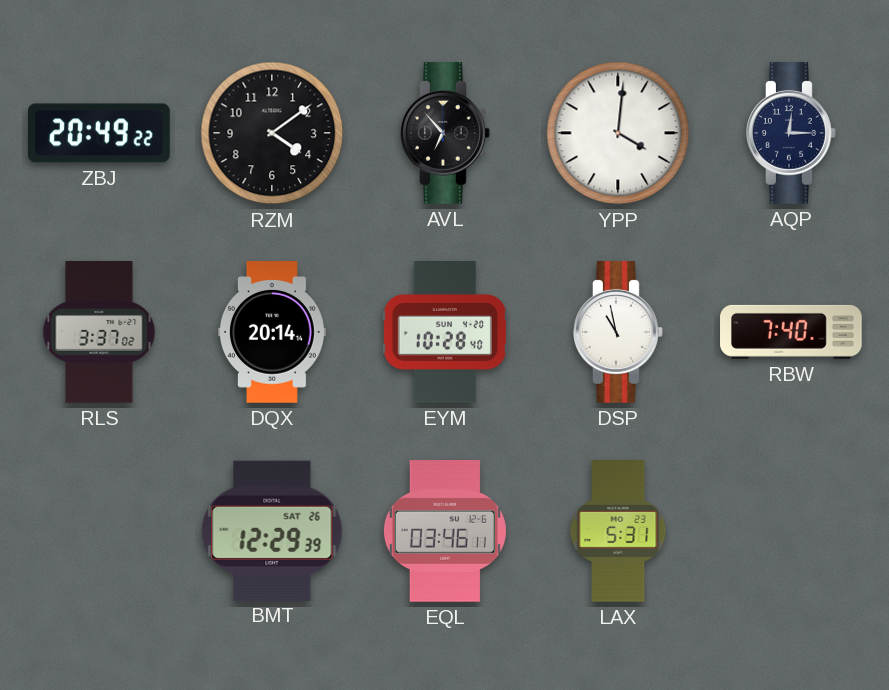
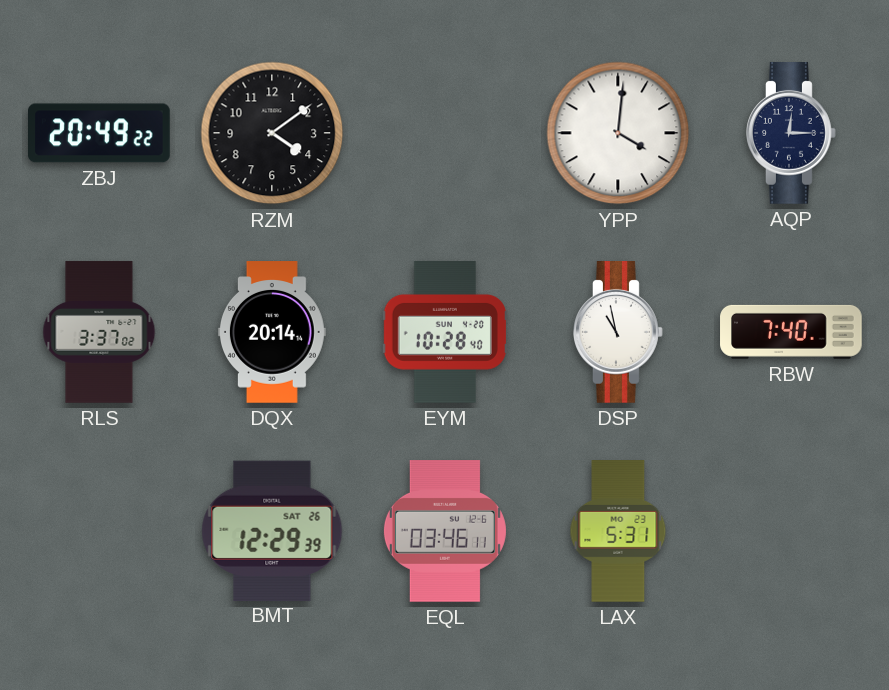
AVL: 6:53 -> none (446, 134)
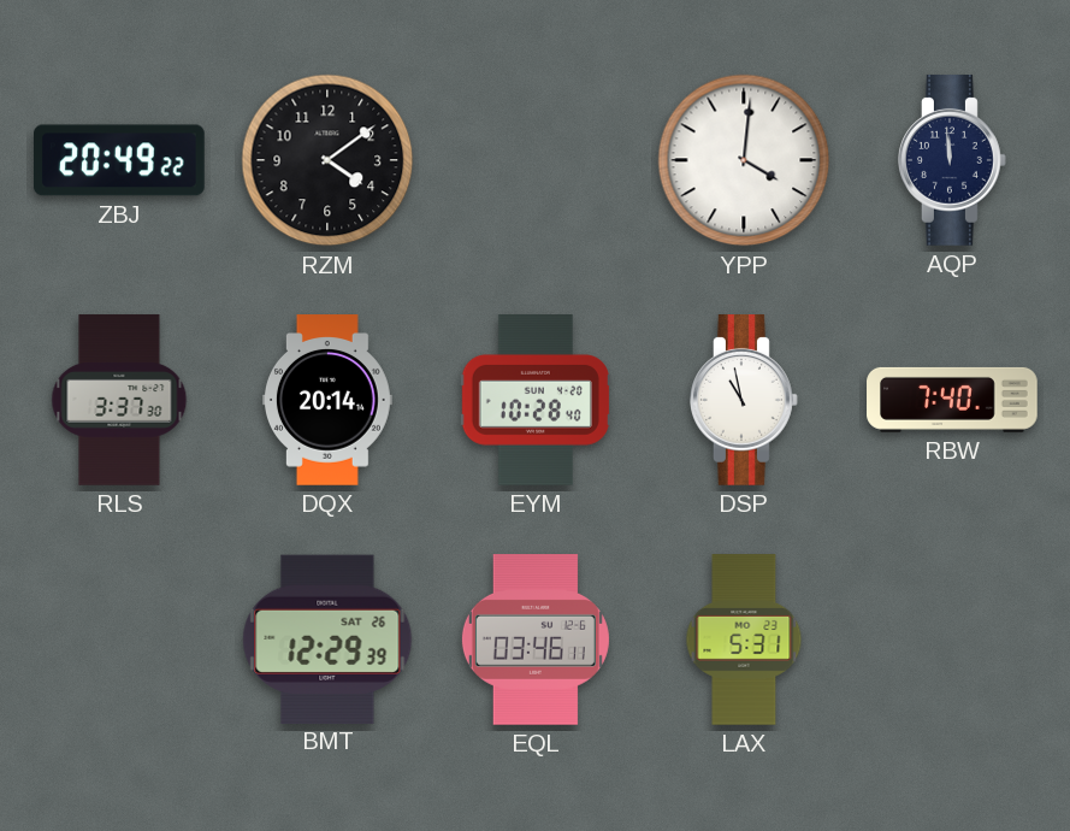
AQP: 12:15 -> 11:59 (953, 161)
RLS: 3:37:02 -> 3:37:30 (119, 400)
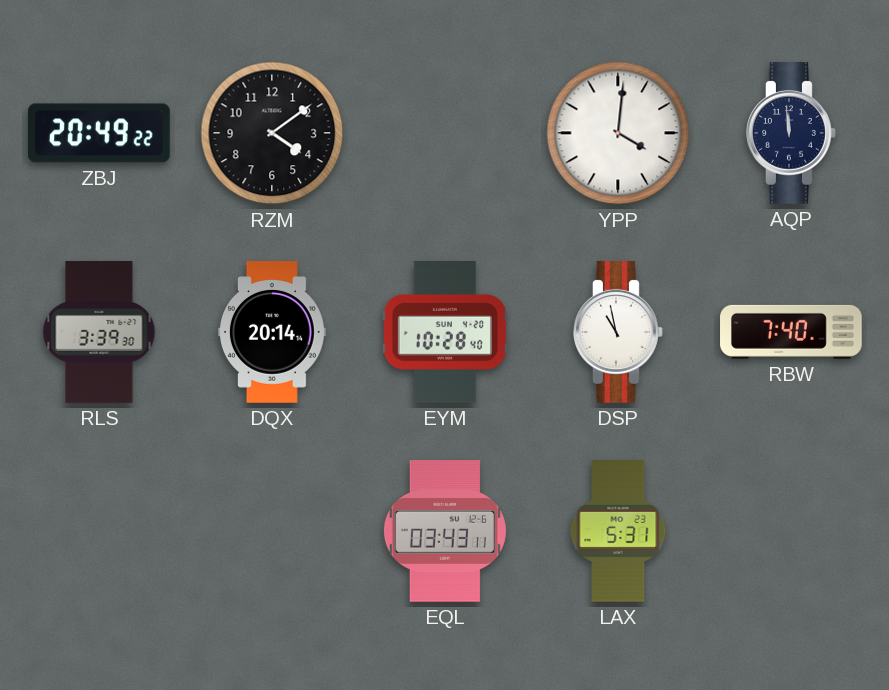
RLS: 3:37 -> 3:39 (99, 332)
BMT: 12:29 -> none (327, 638)
EQL: 03:46 -> 03:43 (445, 531)
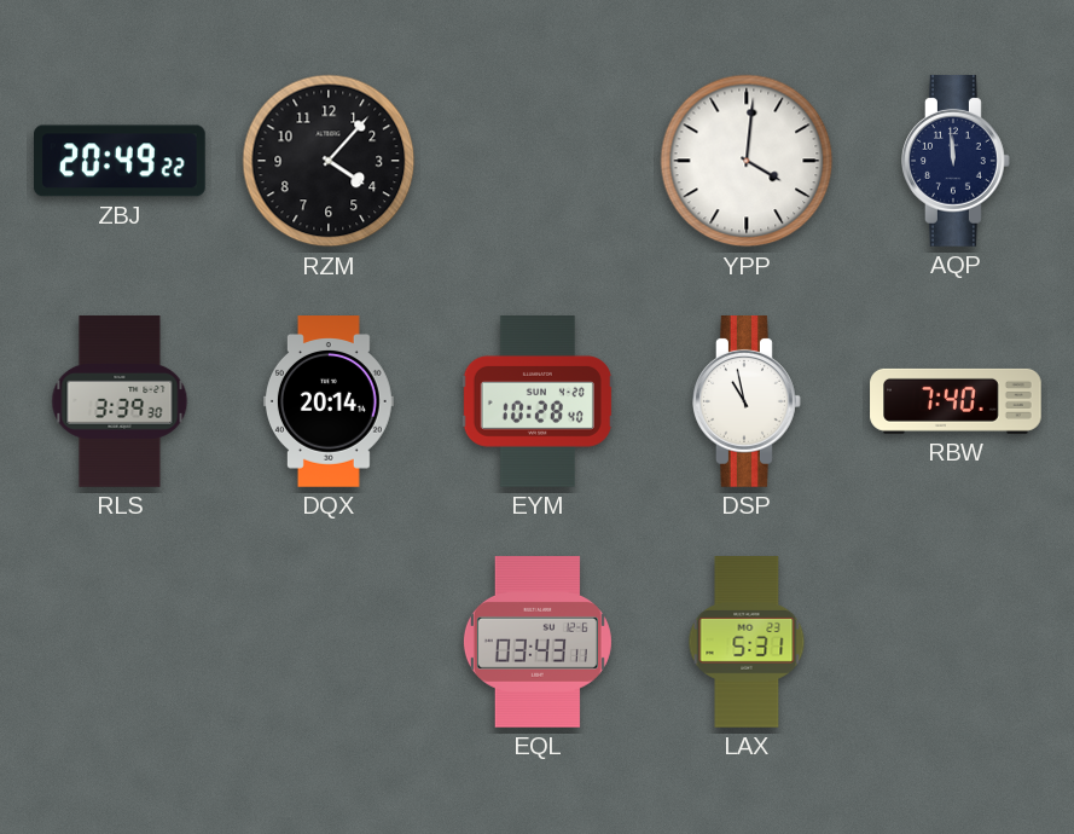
RZM: 4:09 -> 4:07 (329, 161)
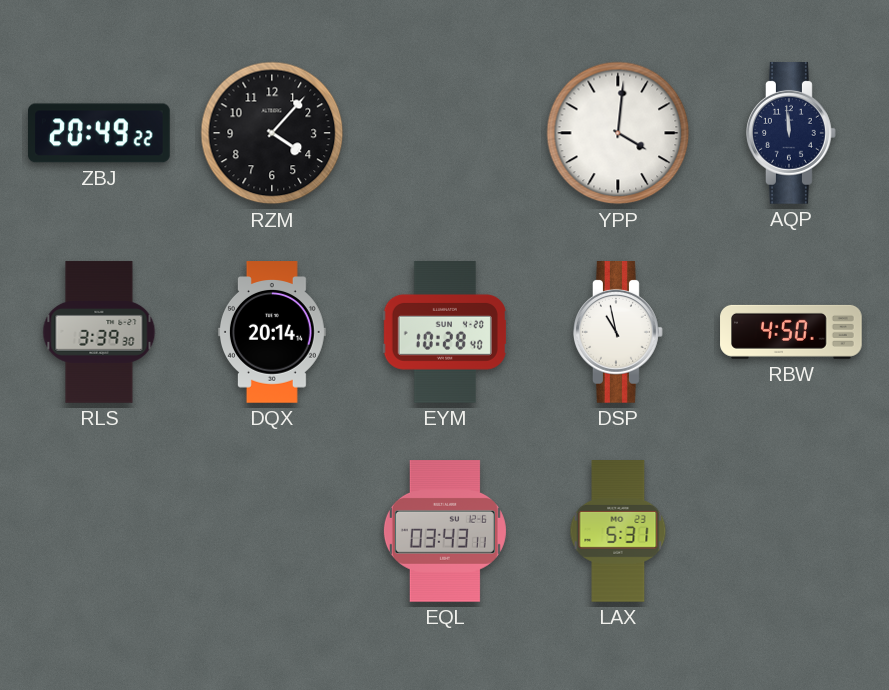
RBW: 7:40 -> 4:50 (791, 332)
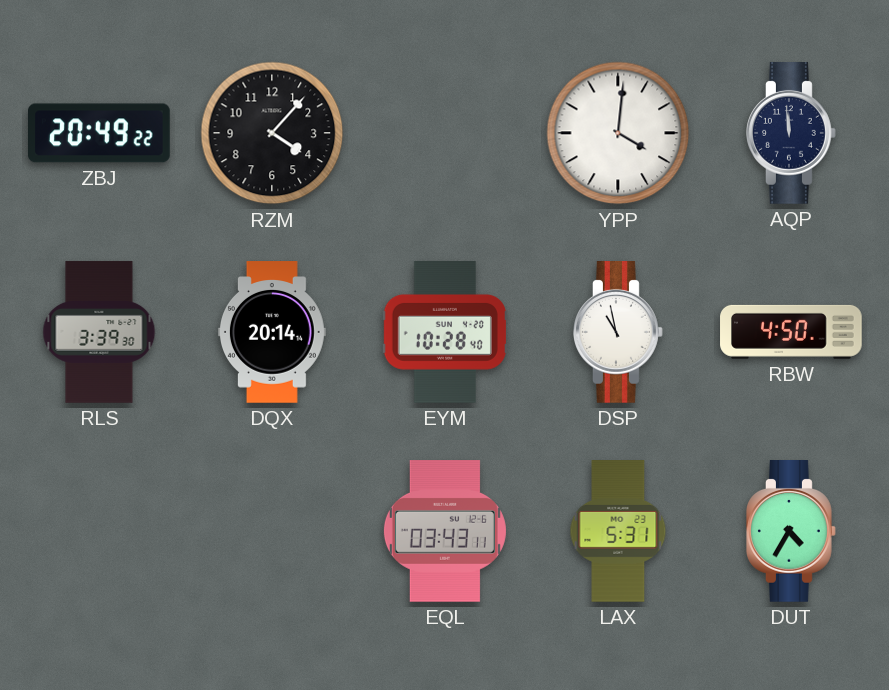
DUT: none -> 4:35 (792, 532)
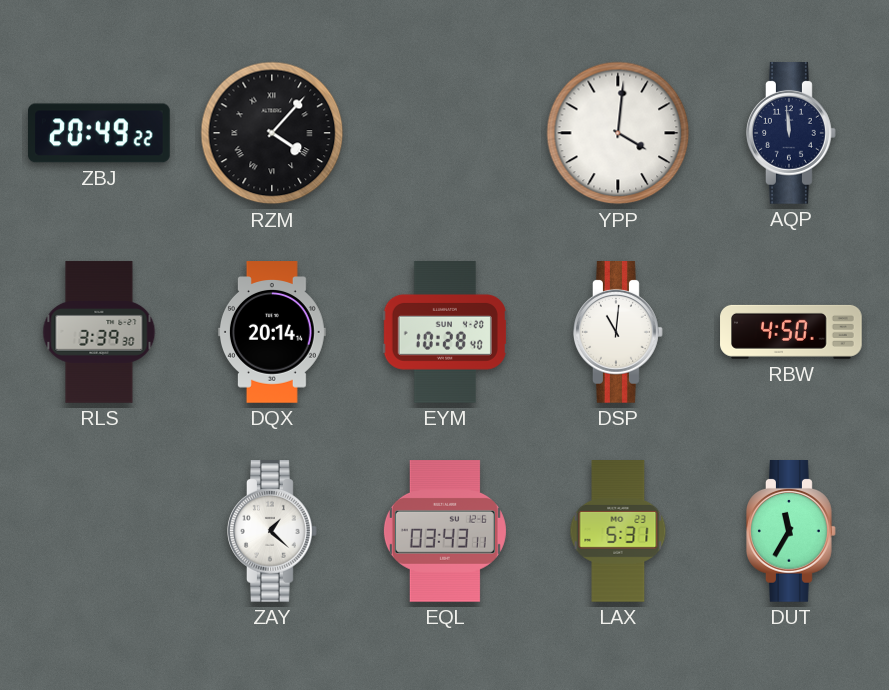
RZM numerals: Arabic -> Roman (272, 133)
DSP: 10:58 -> 11:01 (619, 333)
ZAY: none -> 1:22 (273, 532)
DUT: 4:35 -> 11:35 (792, 532)
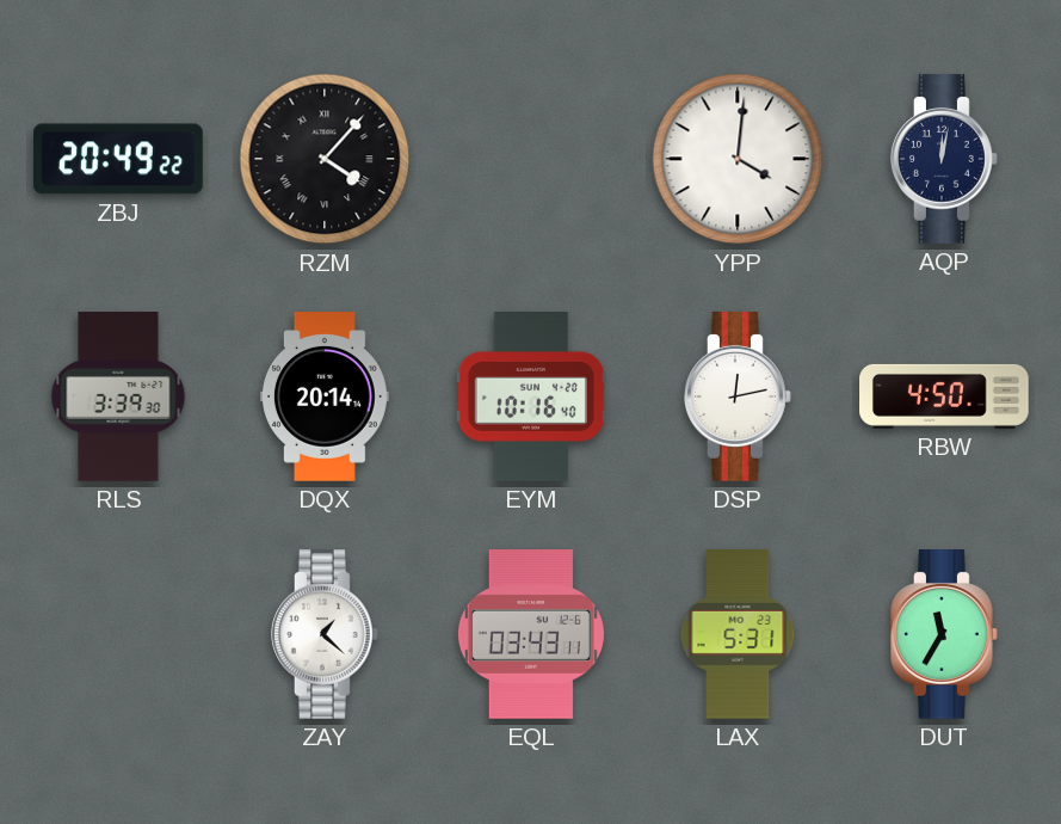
AQP: 11:59 -> 12:02 (945, 160)
EYM: 10:28 -> 10:16 (531, 398)
DSP: 11:01 -> 12:13 (739, 398)
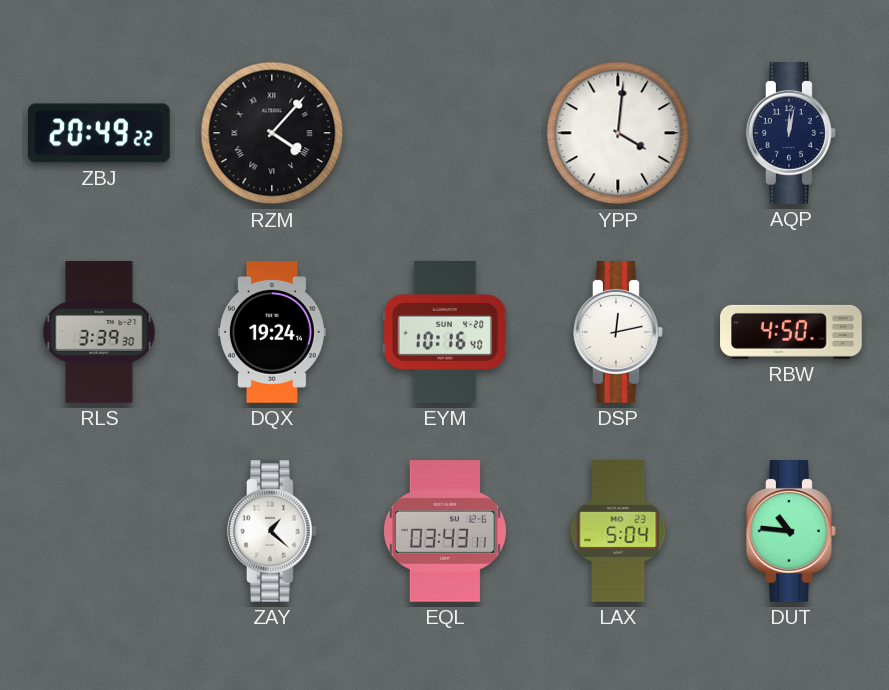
DQX: 20:14 -> 19:24 (272, 332)
LAX: 5:31 -> 5:04 (618, 531)
DUT: 11:35 -> 10:46 (792, 532)
